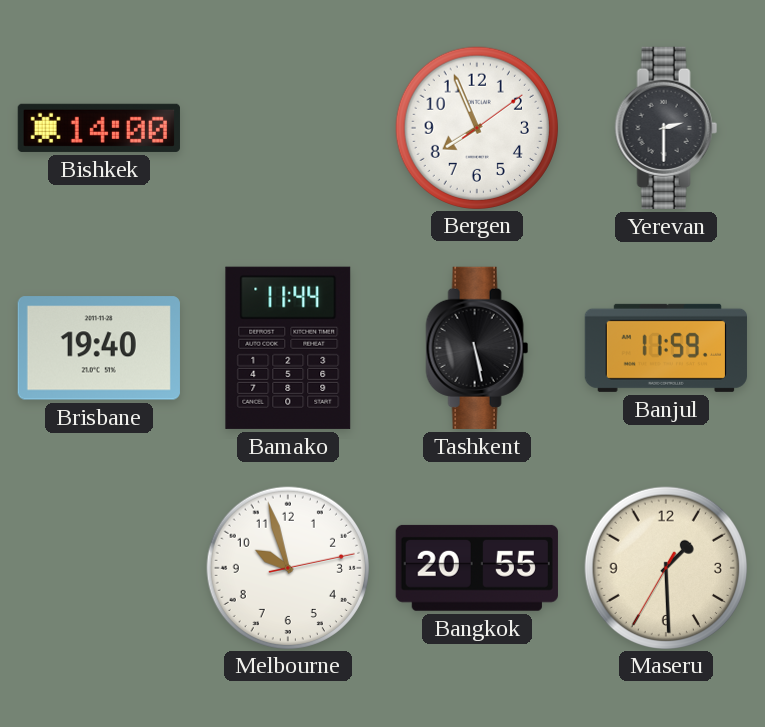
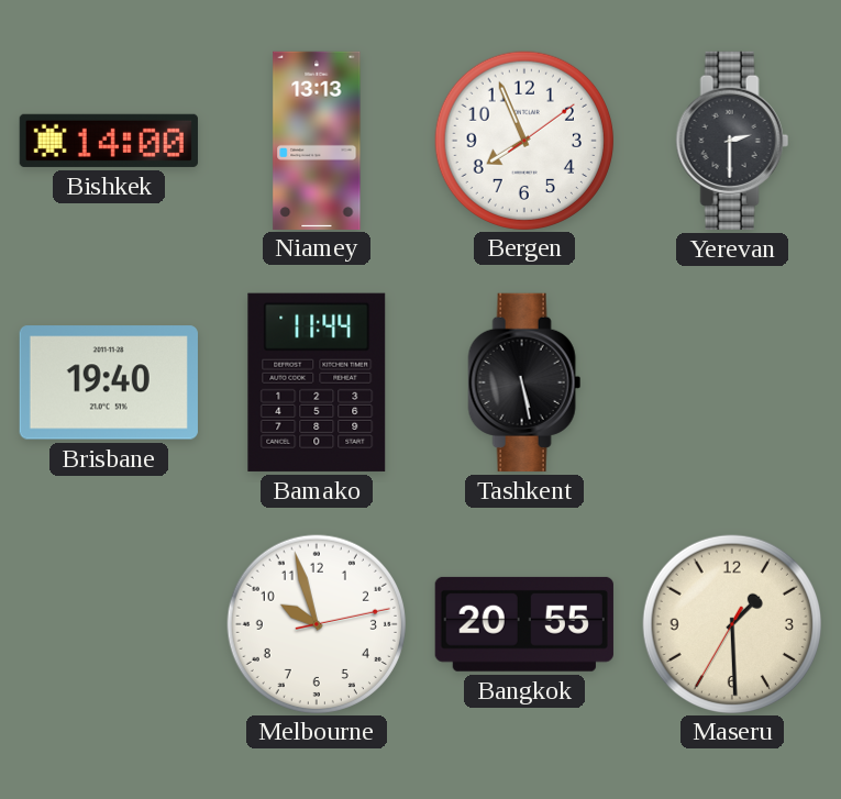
Niamey: none -> 13:13 (317, 140)
Banjul: 11:59 -> none (666, 348)
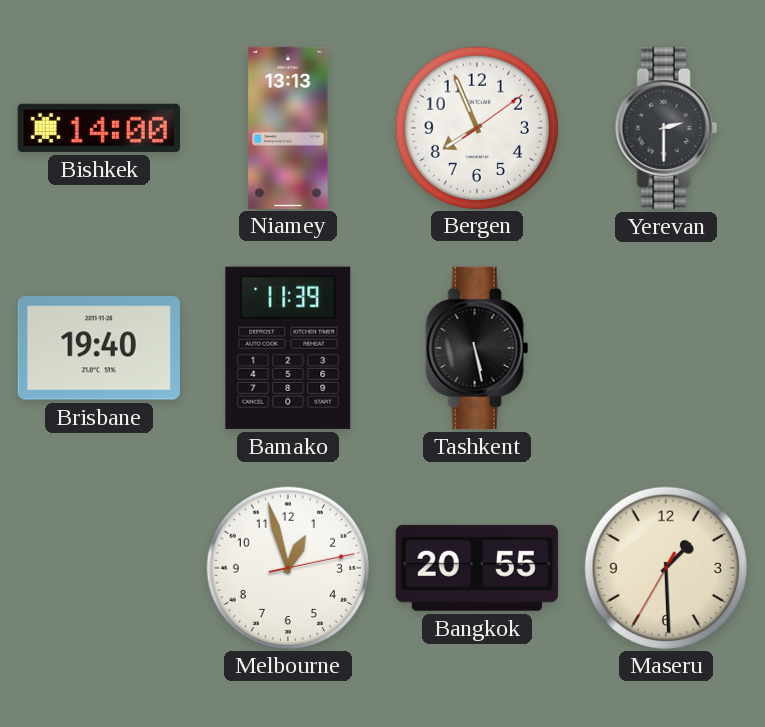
Bamako: 11:44 -> 11:39 (288, 348)
Melbourne: 9:57 -> 12:57 (287, 567)
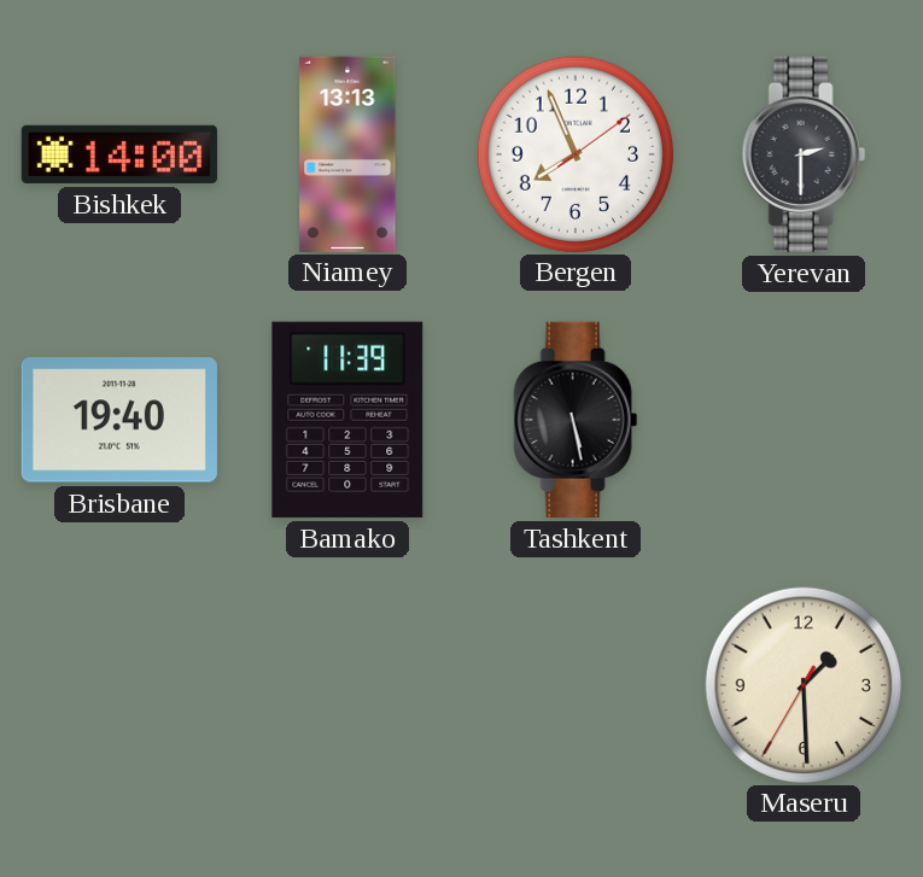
Melbourne: 12:57 -> none (287, 567)
Bangkok: 20:55 -> none (477, 568)
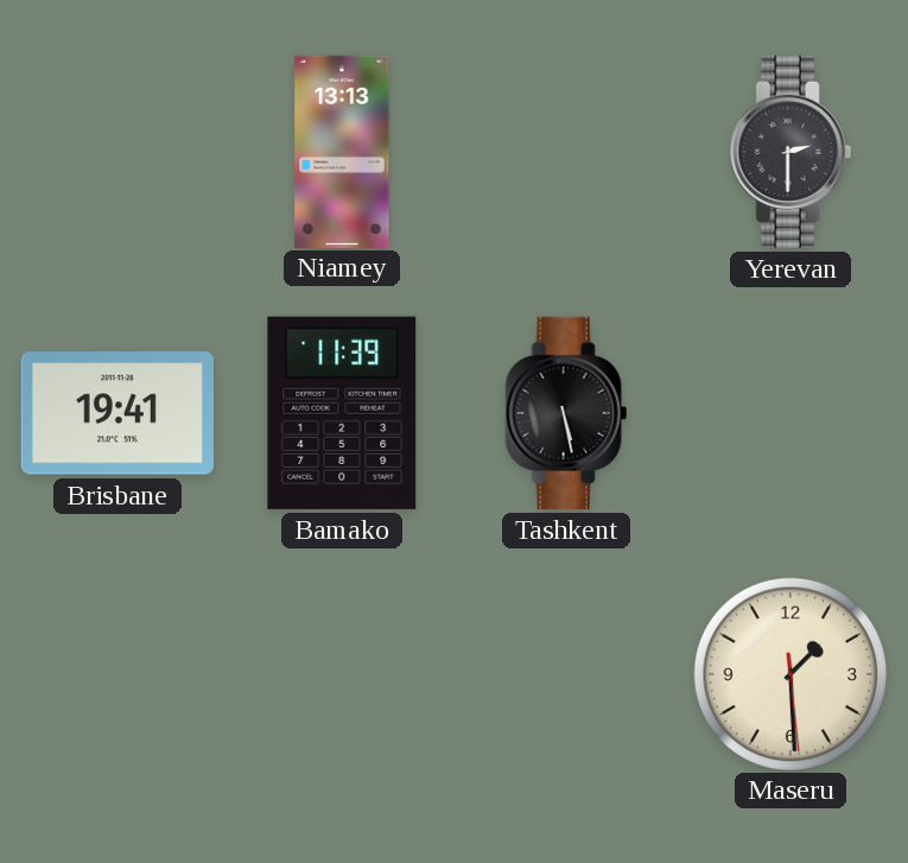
Bishkek: 14:00 -> none (119, 154)
Bergen: 7:56 -> none (574, 153)
Brisbane: 19:40 -> 19:41 (118, 413)
Maseru: 1:29:35 -> 1:29:29 (789, 673)
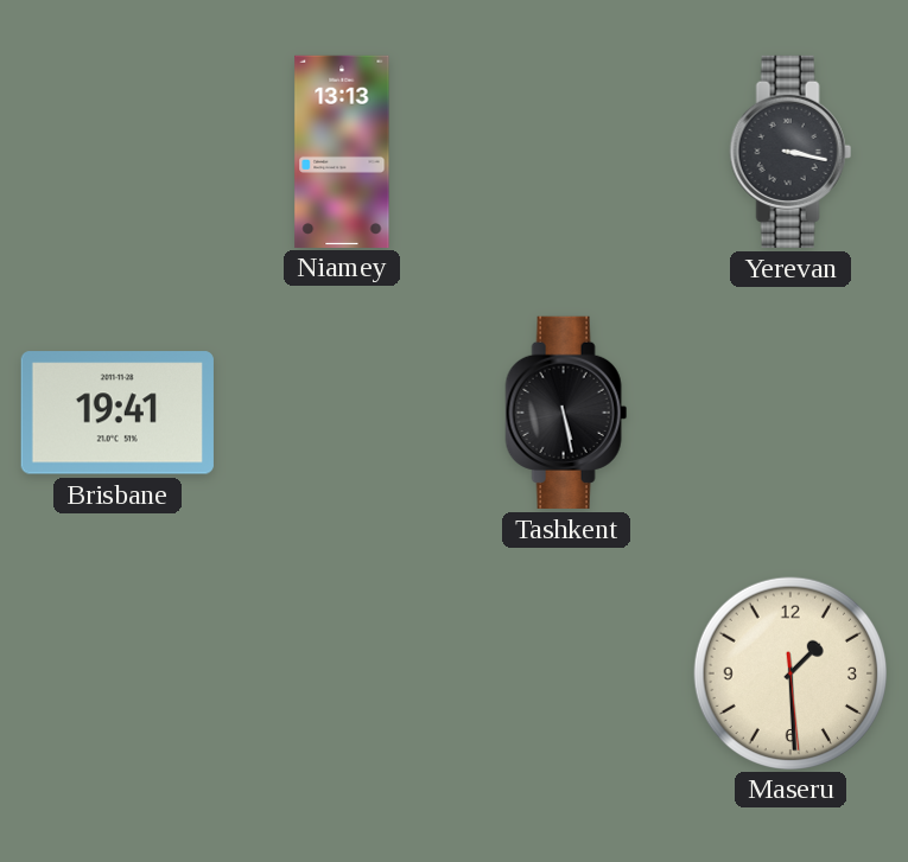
Yerevan: 2:30 -> 3:17 (790, 152)
Bamako: 11:39 -> none (342, 413)
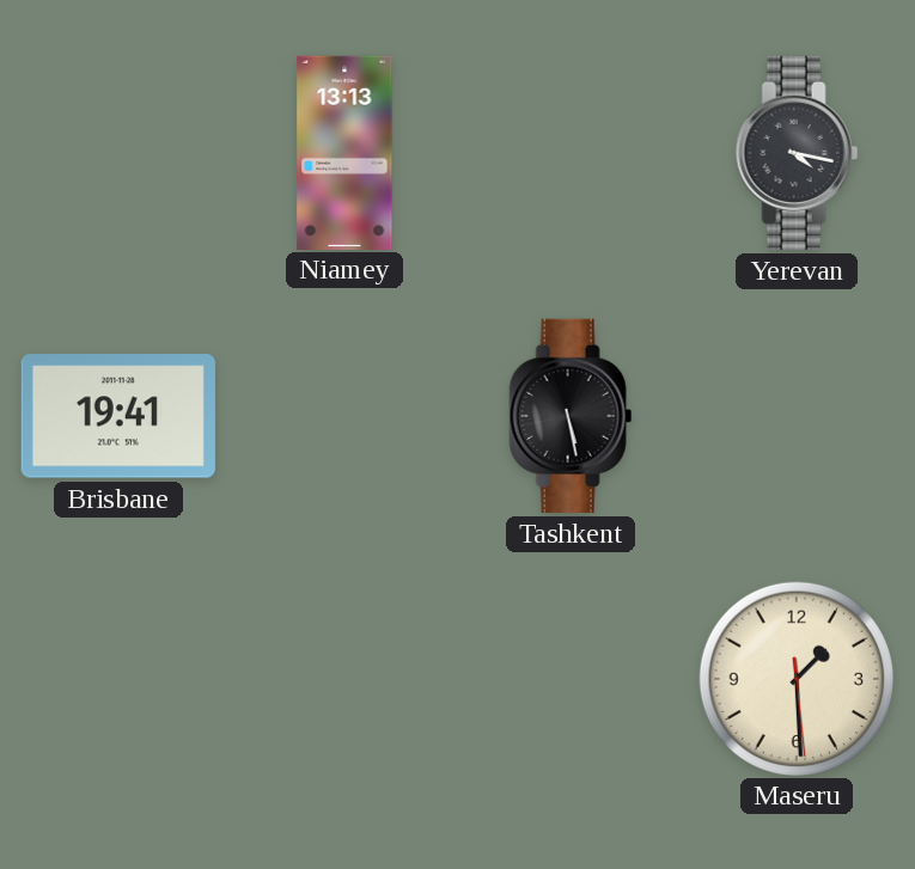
Yerevan: 3:17 -> 4:17 (797, 153)
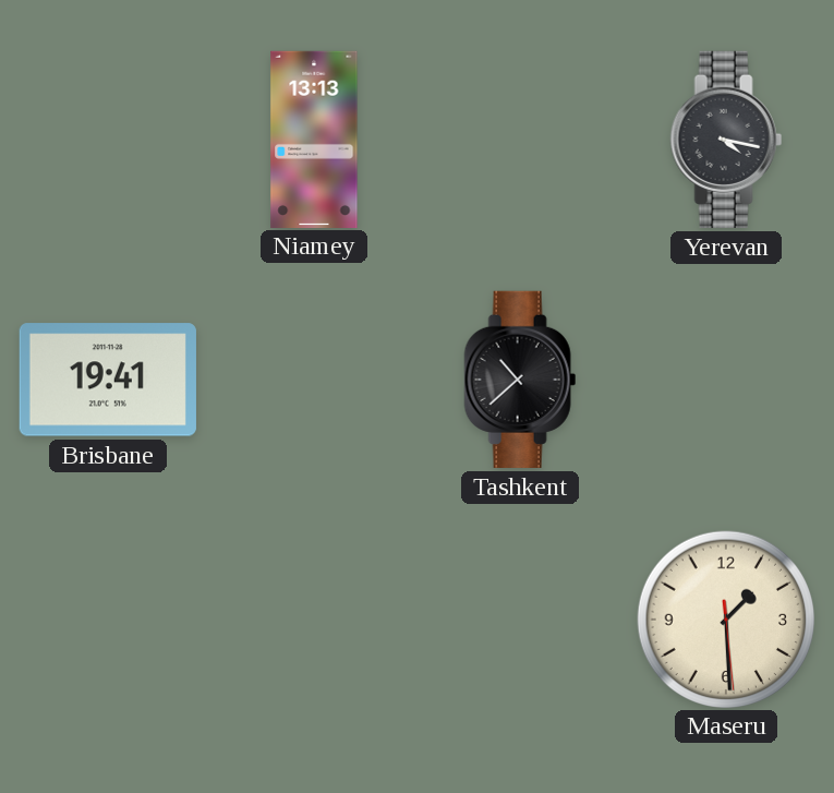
Tashkent: 5:28 -> 10:38 (520, 380)
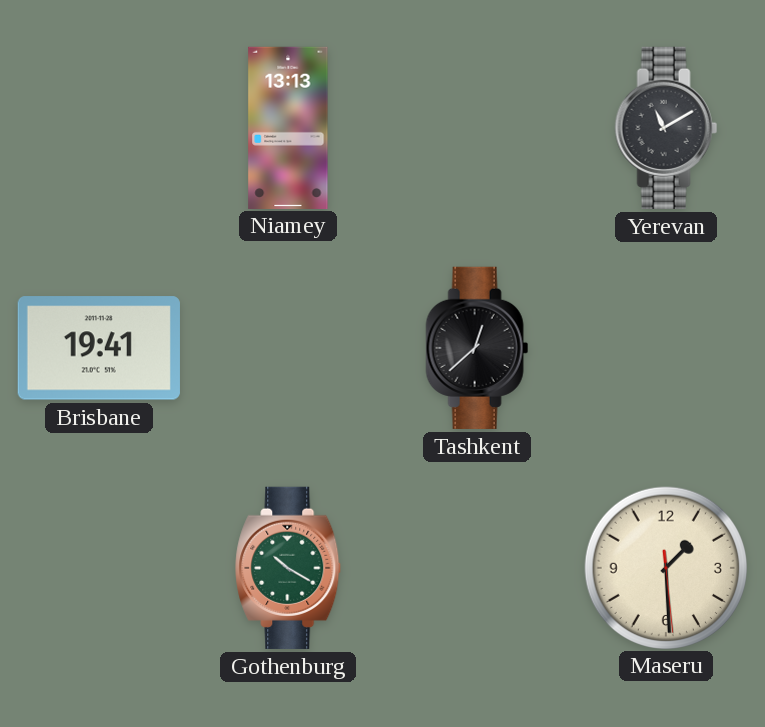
Yerevan: 4:17 -> 11:10 (666, 128)
Tashkent: 10:38 -> 12:38 (477, 348)
Gothenburg: none -> 10:20 (289, 568)
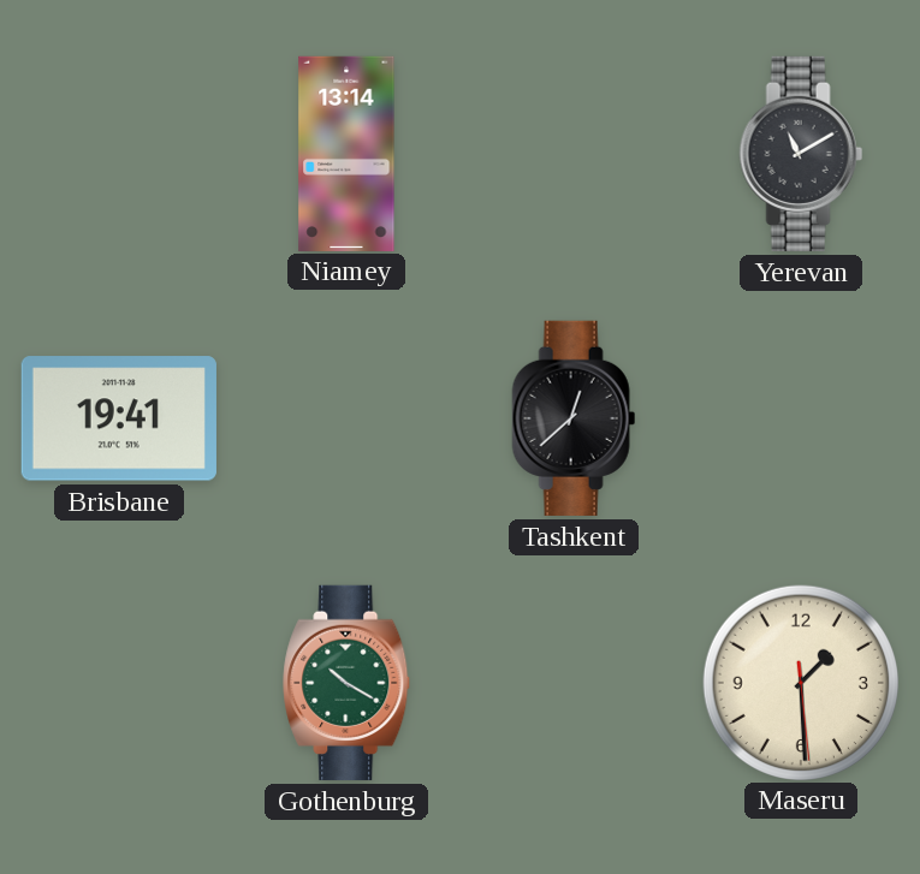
Niamey: 13:13 -> 13:14 (346, 153)
